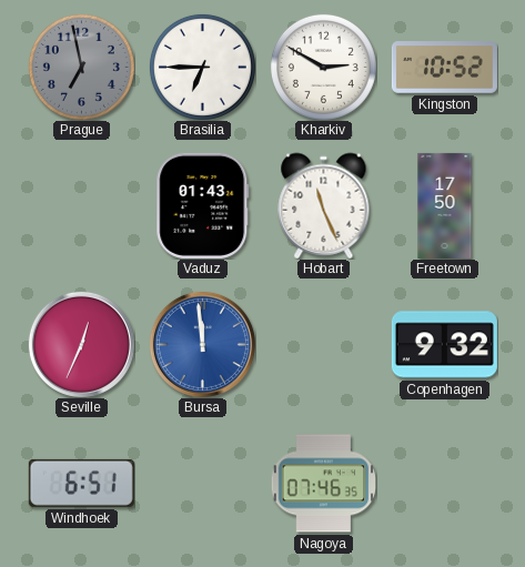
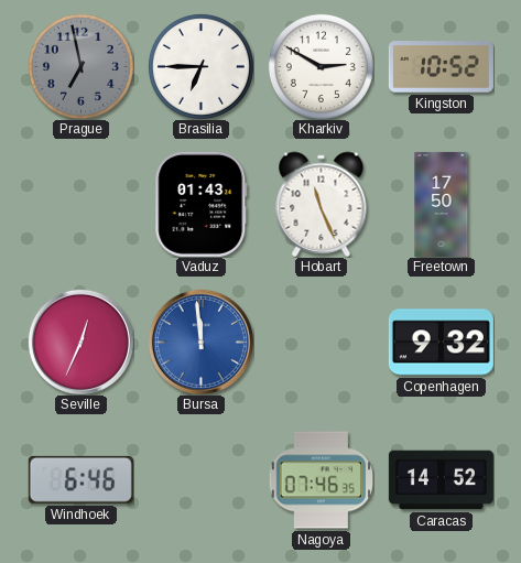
Windhoek: 6:51 -> 6:46 (80, 479)
Caracas: none -> 14:52 (441, 480)
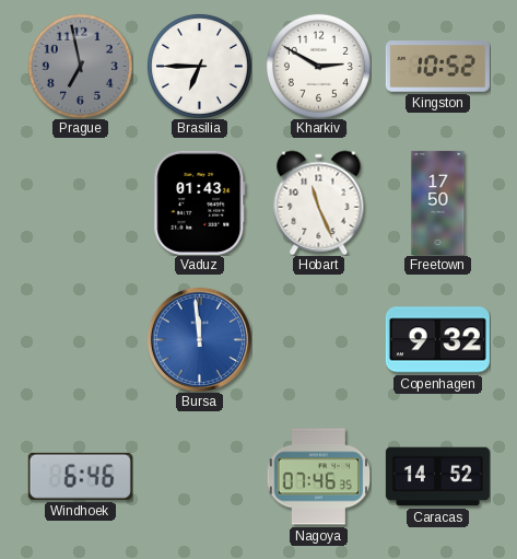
Seville: 12:34 -> none (80, 342)
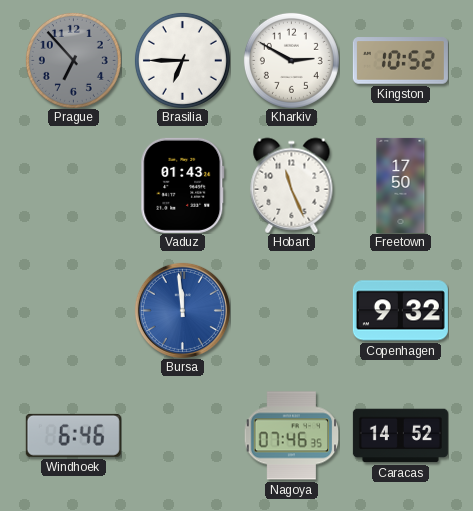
Prague: 6:58 -> 6:53 (73, 60)
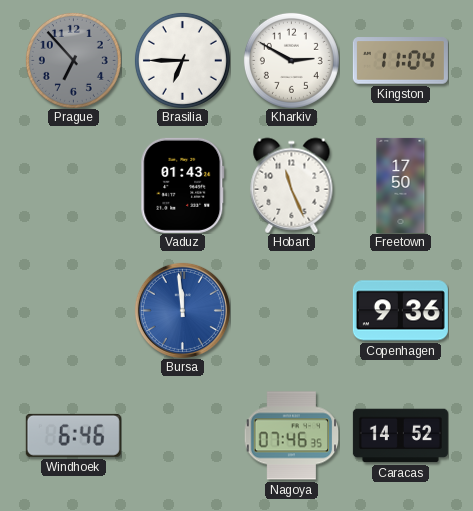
Kingston: 10:52 -> 11:04 (400, 61)
Copenhagen: 9:32 -> 9:36 (400, 311)
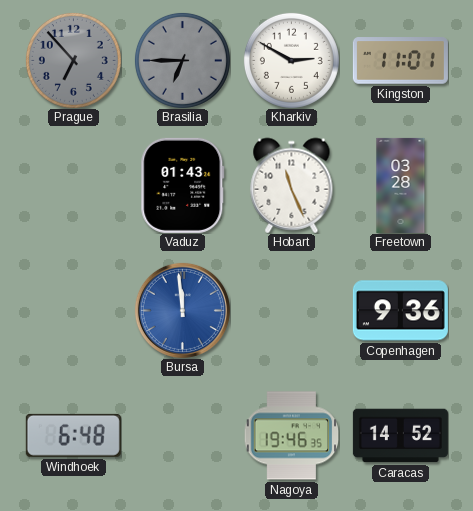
Brasilia dial: white -> grey (182, 60)
Kingston: 11:04 -> 11:01 (400, 61)
Freetown: 17:50 -> 03:28 (401, 185)
Windhoek: 6:46 -> 6:48 (73, 435)
Nagoya: 07:46 -> 19:46 (291, 436)
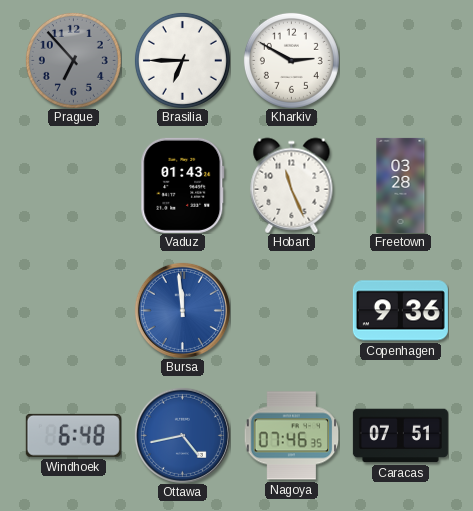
Brasilia dial: grey -> white (182, 60)
Kingston: 11:01 -> none (400, 61)
Ottawa: none -> 4:43 (182, 435)
Nagoya: 19:46 -> 07:46 (291, 436)
Caracas: 14:52 -> 07:51 (400, 436)
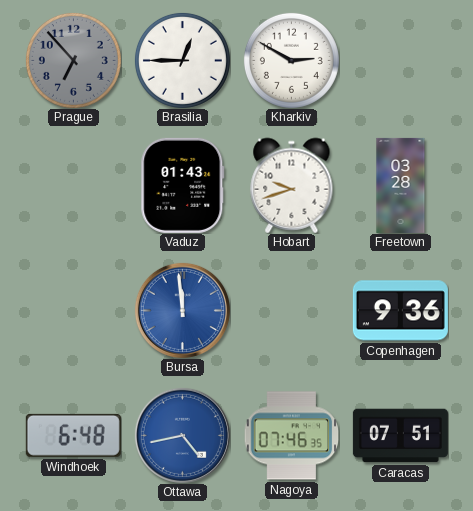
Brasilia: 6:45 -> 12:45 (182, 60)
Hobart: 11:26 -> 9:42 (292, 185)
